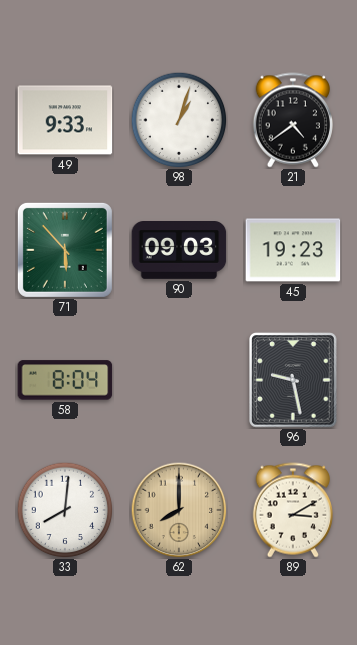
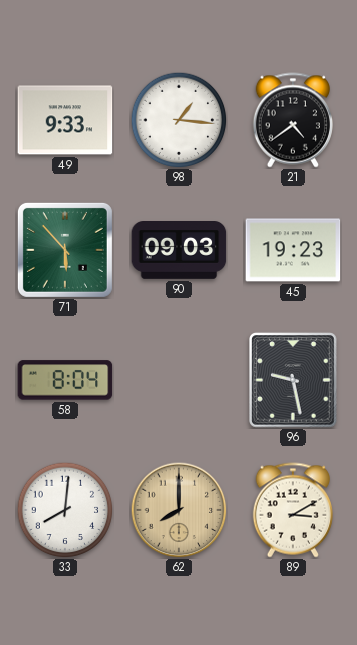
98: 1:03 -> 1:16 (179, 120)
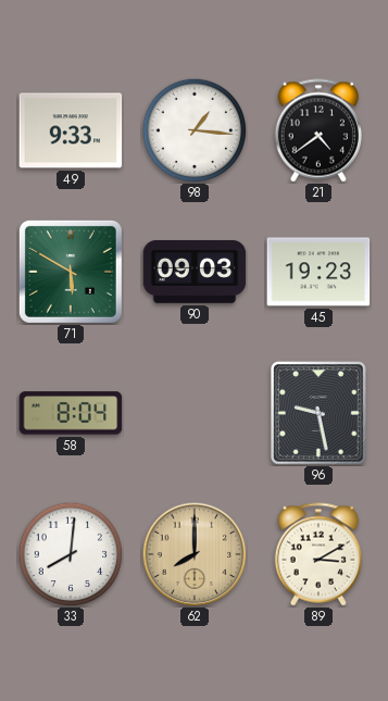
71: 5:53 -> 5:50 (71, 272)
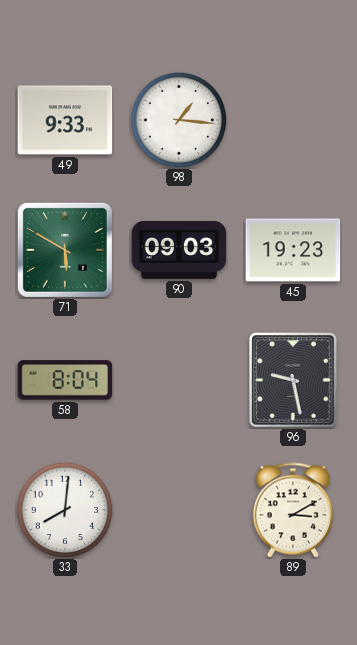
21: 4:39 -> none (318, 130)
62: 8:00 -> none (195, 554)
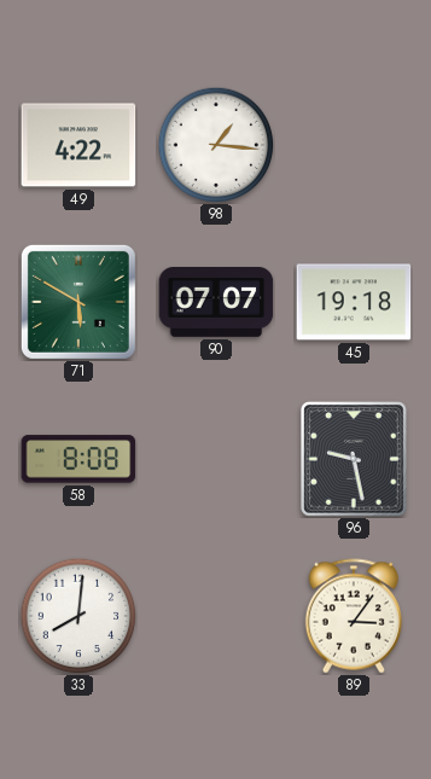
49: 9:33 -> 4:22 (78, 145)
90: 09:03 -> 07:07 (216, 303)
45: 19:23 -> 19:18 (354, 302)
58: 8:04 -> 8:08 (78, 459)
89: 3:10 -> 3:06 (354, 616)
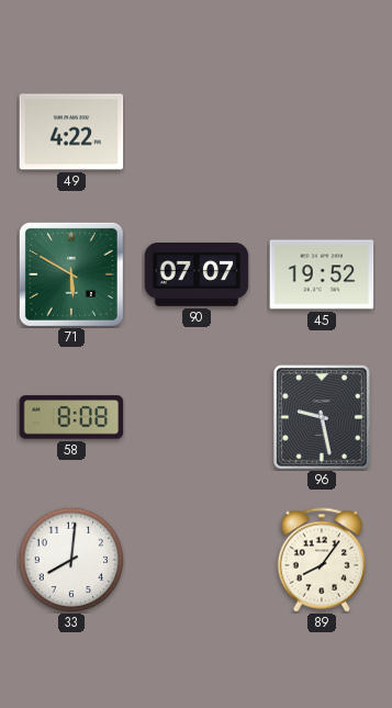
98: 1:16 -> none (216, 145)
45: 19:18 -> 19:52 (322, 274)
89: 3:06 -> 8:06 (322, 560)
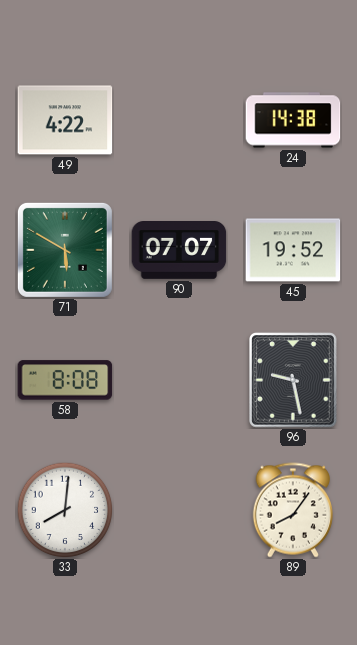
24: none -> 14:38 (293, 120)
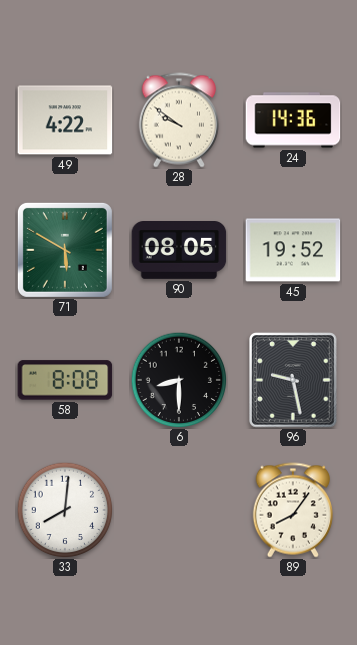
28: none -> 9:51 (179, 120)
24: 14:38 -> 14:36 (293, 120)
90: 07:07 -> 08:05 (179, 251)
6: none -> 8:30 (179, 380)
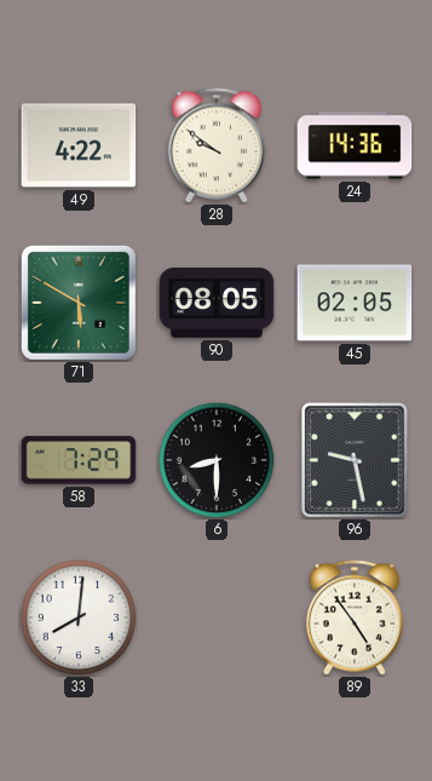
45: 19:52 -> 02:05 (355, 303)
58: 8:08 -> 7:29 (79, 460)
89: 8:06 -> 4:54 (355, 618)
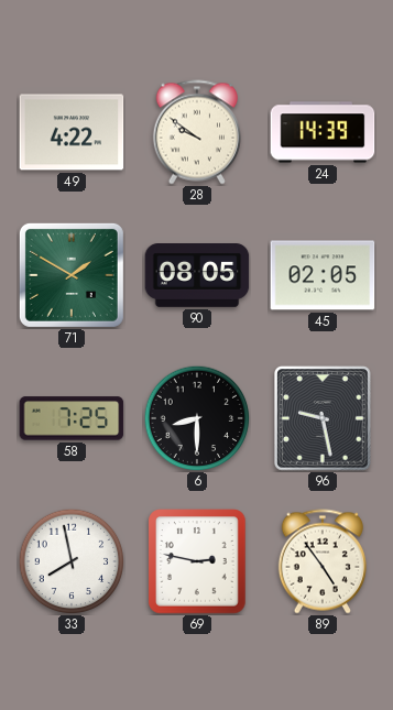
24: 14:36 -> 14:39 (323, 132)
71: 5:50 -> 1:50 (72, 275)
58: 7:29 -> 7:25 (72, 418)
33: 8:01 -> 7:58 (72, 561)
69: none -> 2:47 (198, 561)
